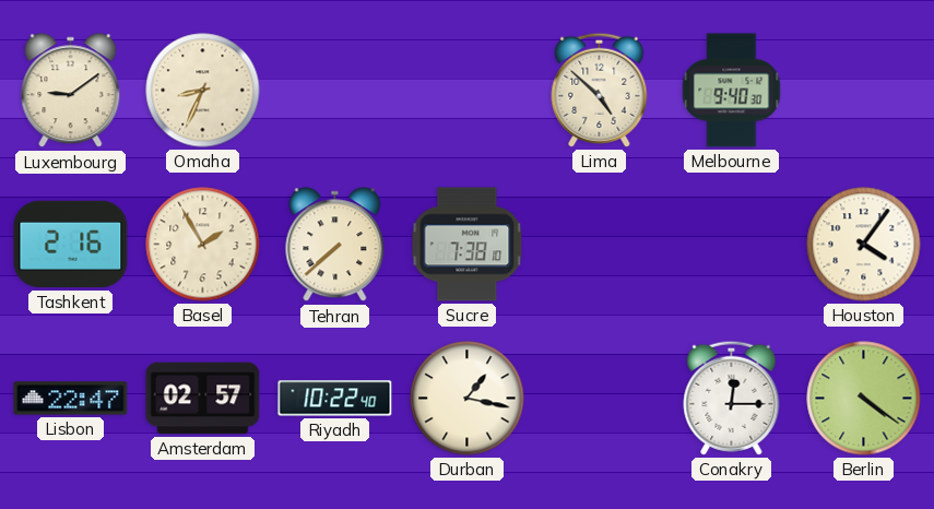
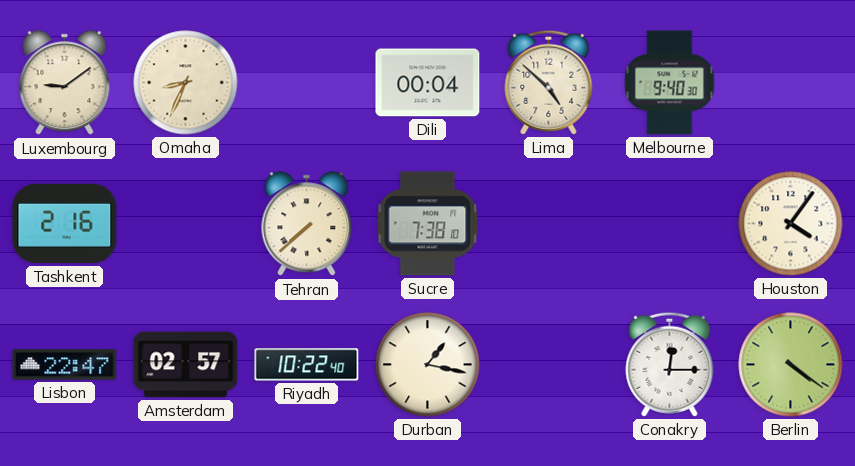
Dili: none -> 00:04 (428, 83)
Basel: 1:55 -> none (203, 245)
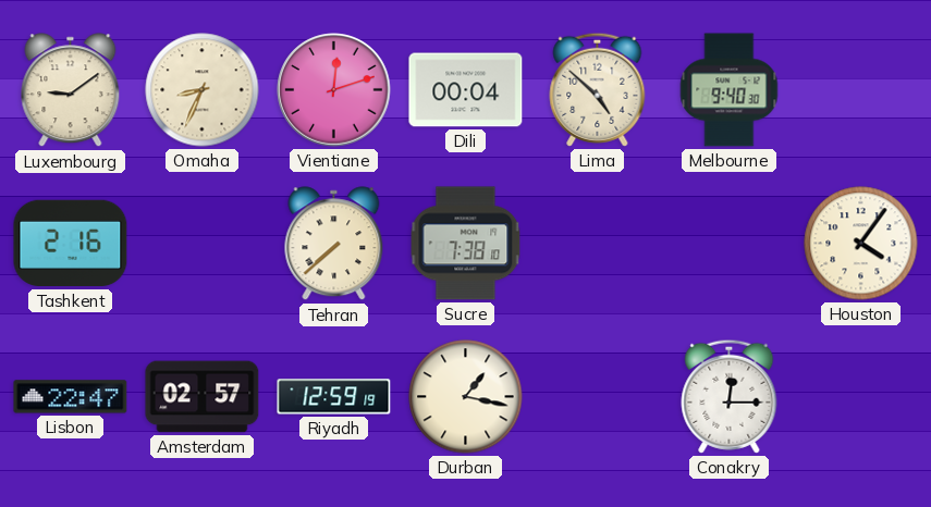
Vientiane: none -> 12:12 (334, 90)
Riyadh: 10:22 -> 12:59 (334, 397)
Berlin: 4:21 -> none (791, 365)
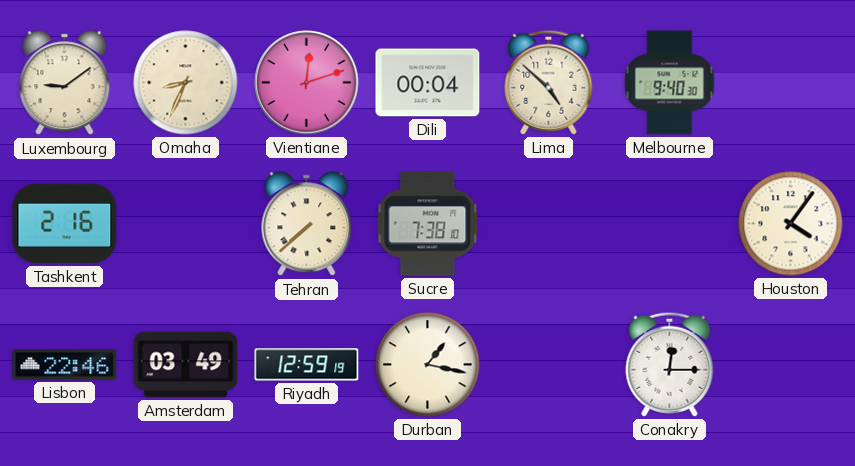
Lisbon: 22:47 -> 22:46 (65, 365)
Amsterdam: 02:57 -> 03:49 (186, 365)
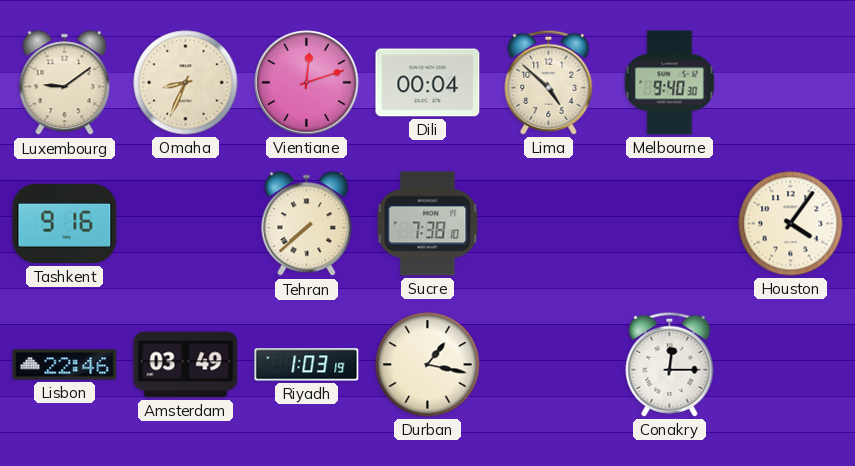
Tashkent: 2:16 -> 9:16 (65, 224)
Riyadh: 12:59 -> 1:03 (307, 365)
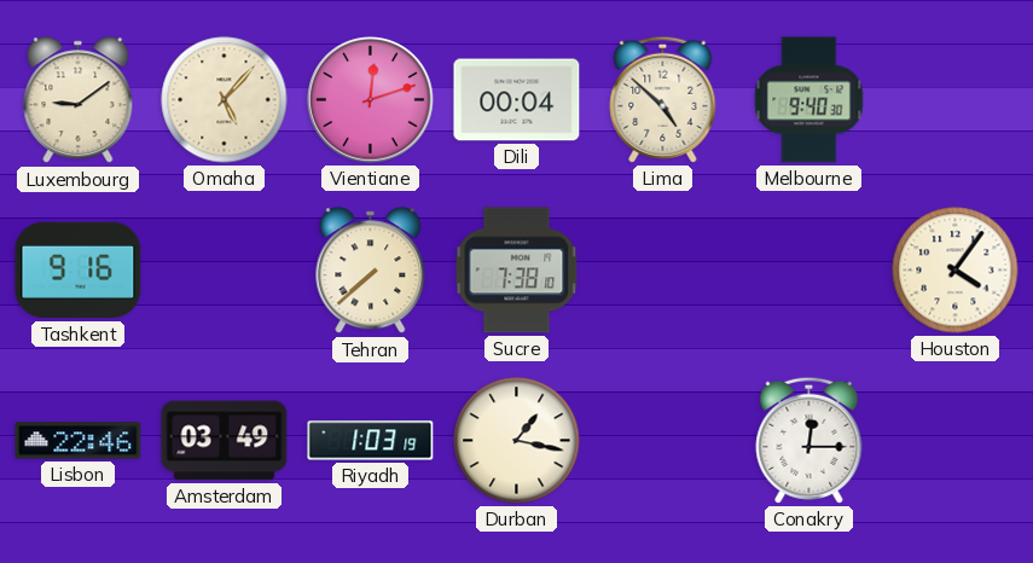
Omaha: 8:34 -> 5:07 (225, 100)
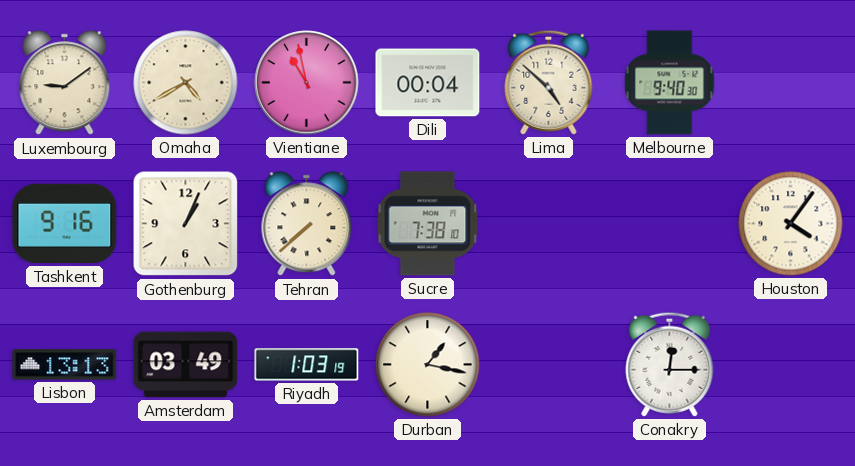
Omaha: 5:07 -> 4:40 (186, 83)
Vientiane: 12:12 -> 10:58 (307, 83)
Gothenburg: none -> 1:04 (186, 224)
Lisbon: 22:46 -> 13:13 (65, 365)
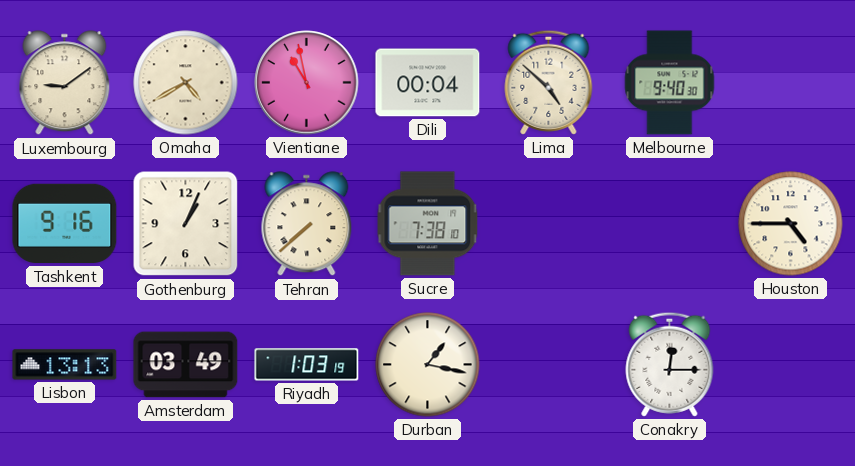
Houston: 4:06 -> 4:45 (791, 224)
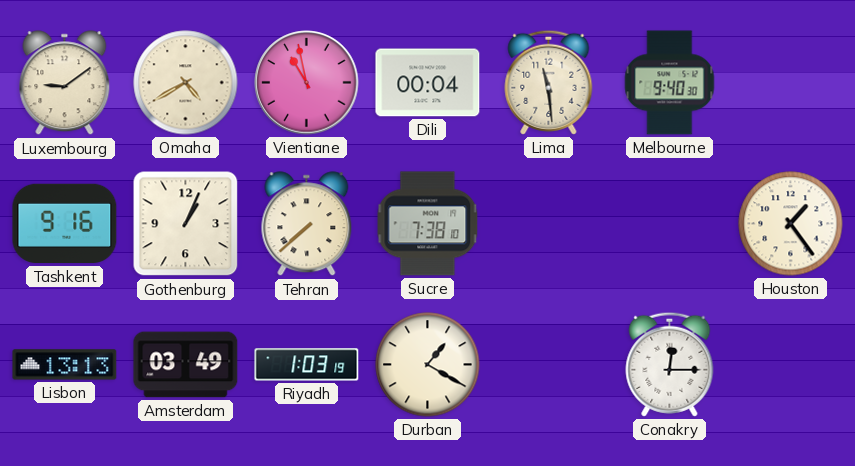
Lima: 4:52 -> 11:29 (549, 82)
Houston: 4:45 -> 1:24 (791, 224)
Durban: 1:17 -> 1:20 (428, 365)
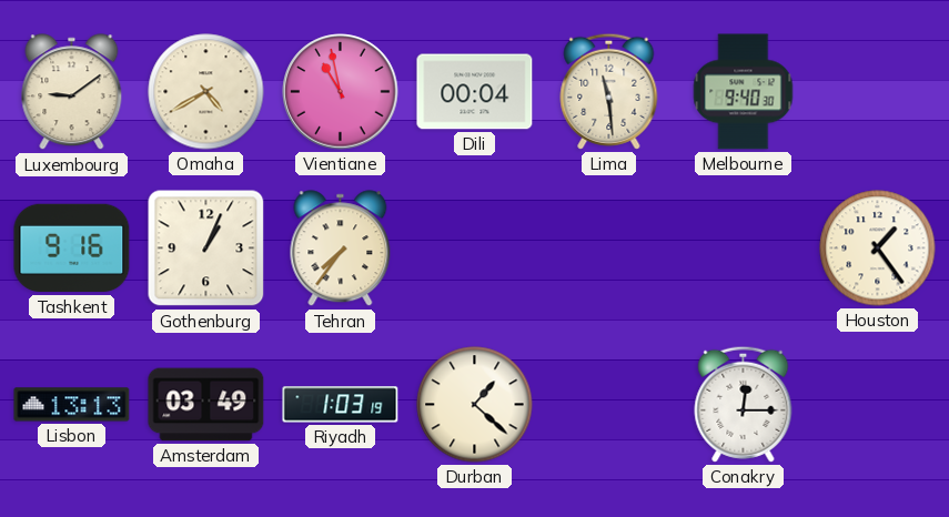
Tehran: 7:38 -> 7:36 (341, 249)
Sucre: 7:38 -> none (428, 224)
Durban: 1:20 -> 1:22 (475, 405)
